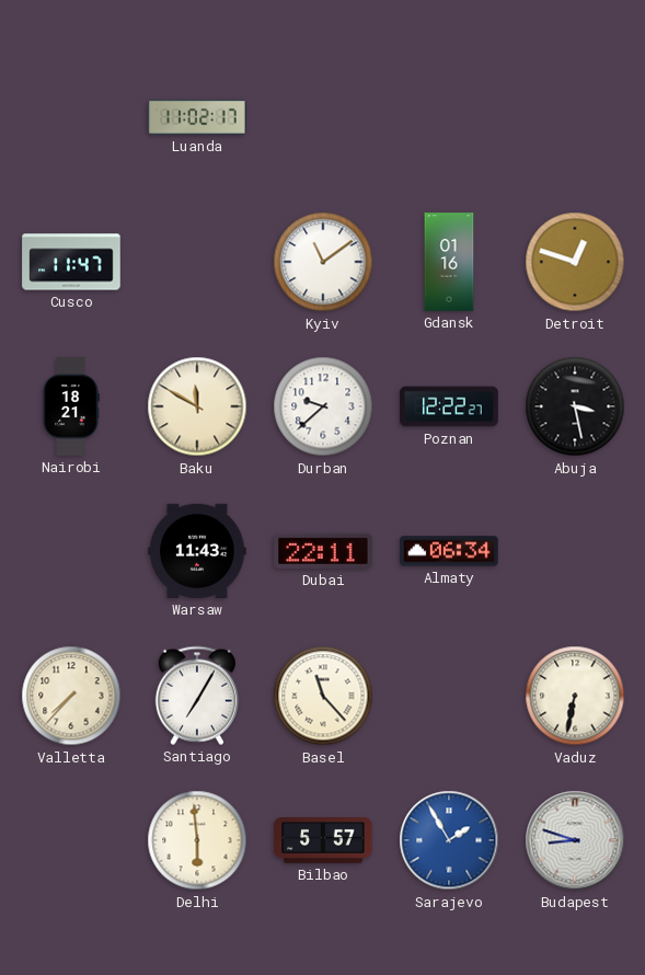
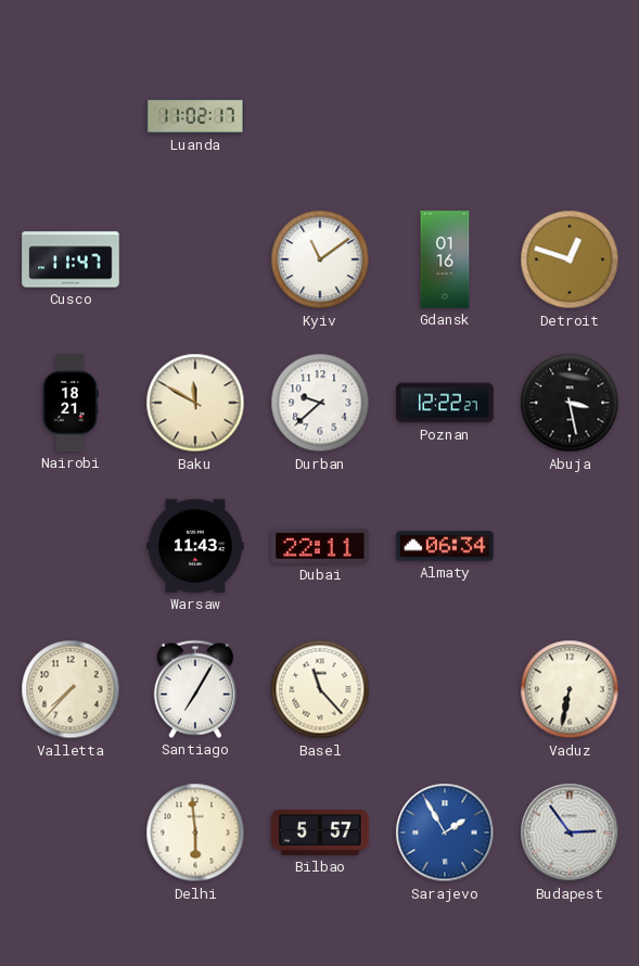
Budapest: 8:48 -> 2:54 (570, 832)
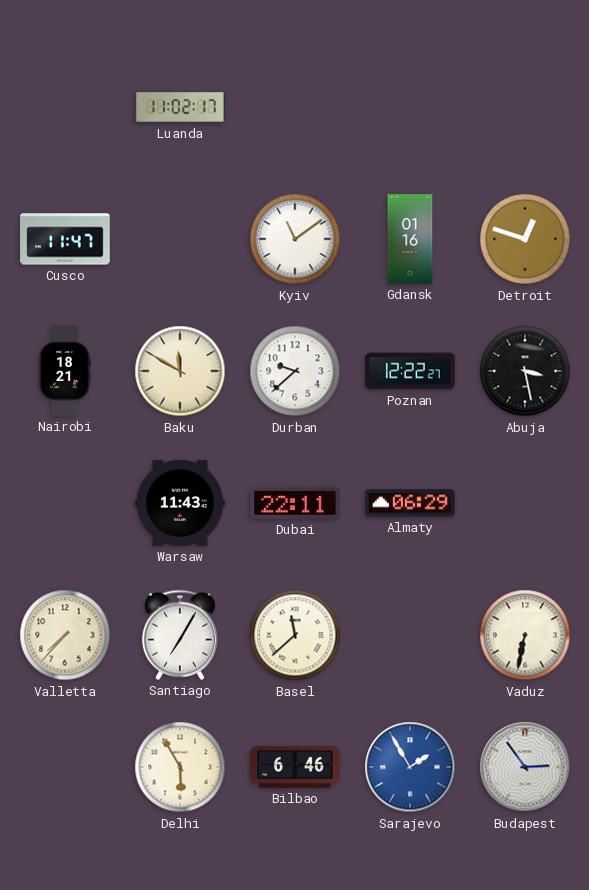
Almaty: 06:34 -> 06:29 (410, 503)
Basel: 11:23 -> 11:38 (295, 635)
Delhi: 5:59 -> 5:55 (180, 767)
Bilbao: 5:57 -> 6:46 (295, 768)
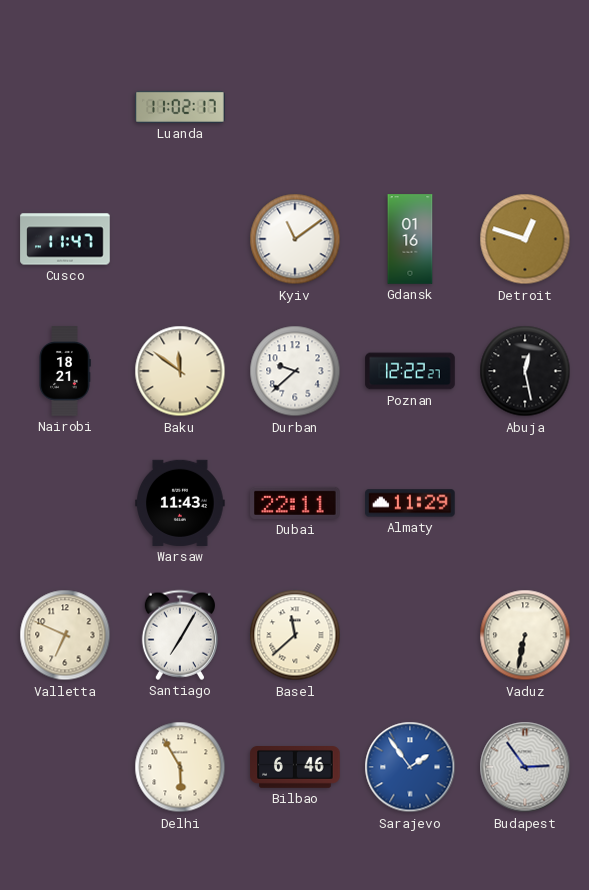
Baku: 11:50 -> 11:51 (180, 371)
Abuja: 3:28 -> 12:28 (525, 371)
Almaty: 06:29 -> 11:29 (410, 503)
Valletta: 7:37 -> 6:49 (65, 635)
Sarajevo: 1:55 -> 1:54 (410, 767)
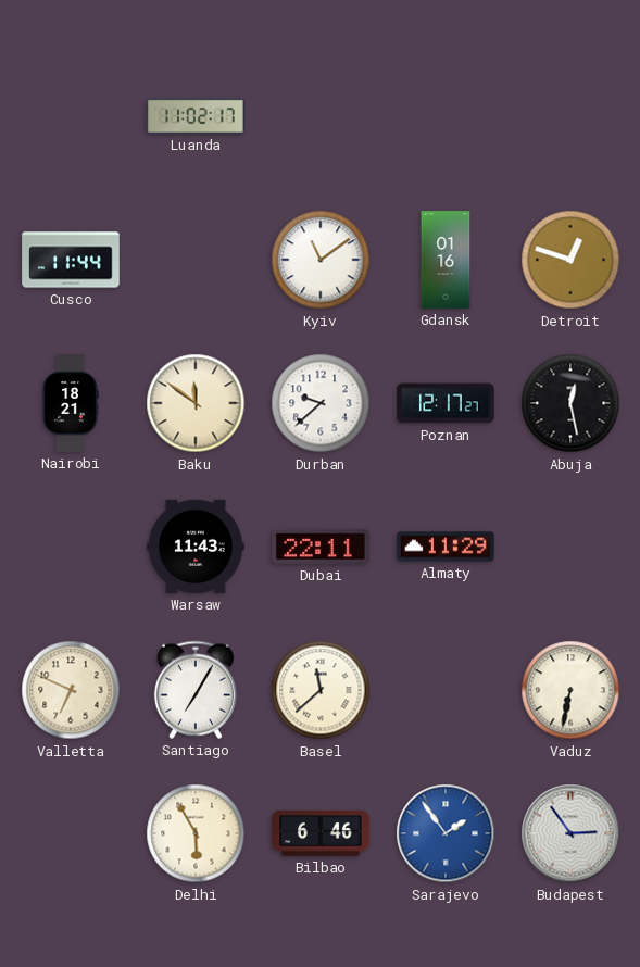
Cusco: 11:47 -> 11:44 (71, 260)
Poznan: 12:22 -> 12:17 (446, 403)
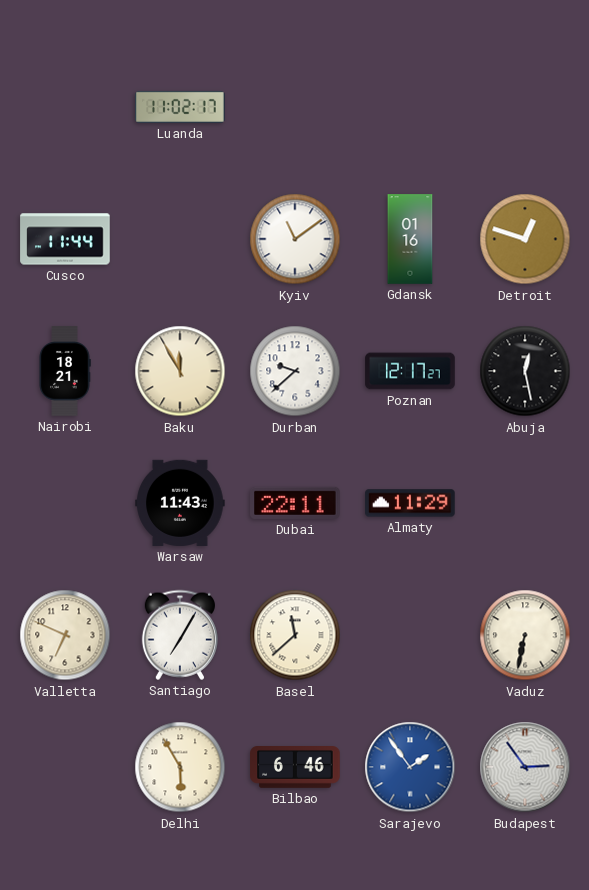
Baku: 11:51 -> 11:55 (180, 371)
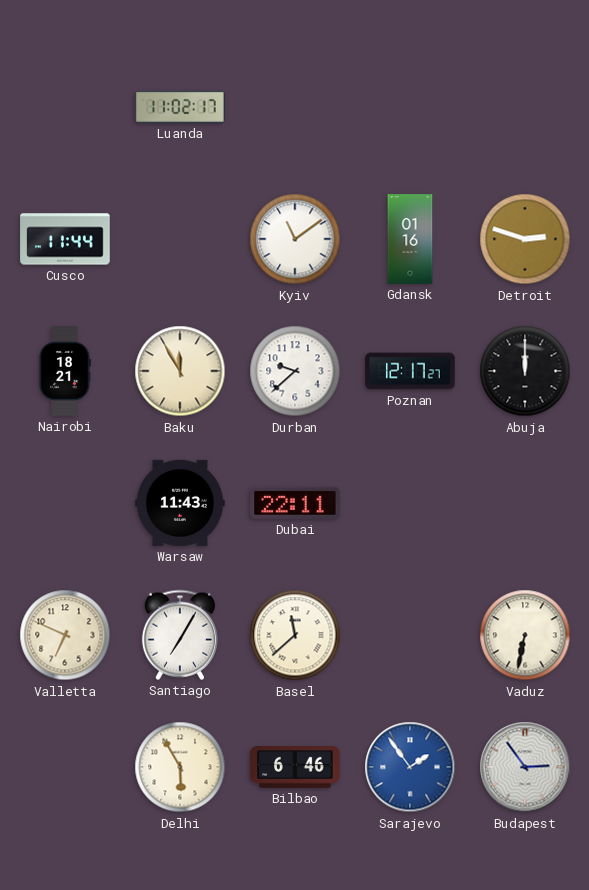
Detroit: 12:48 -> 2:48 (525, 239)
Abuja: 12:28 -> 12:00 (525, 371)
Almaty: 11:29 -> none (410, 503)
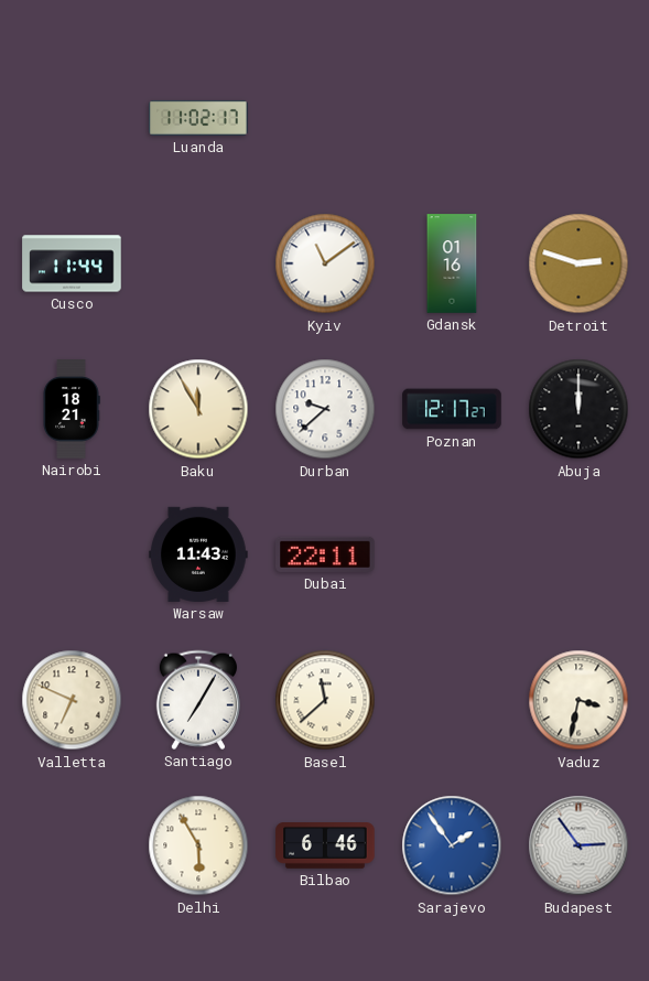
Vaduz: 6:32 -> 3:32 (578, 700)
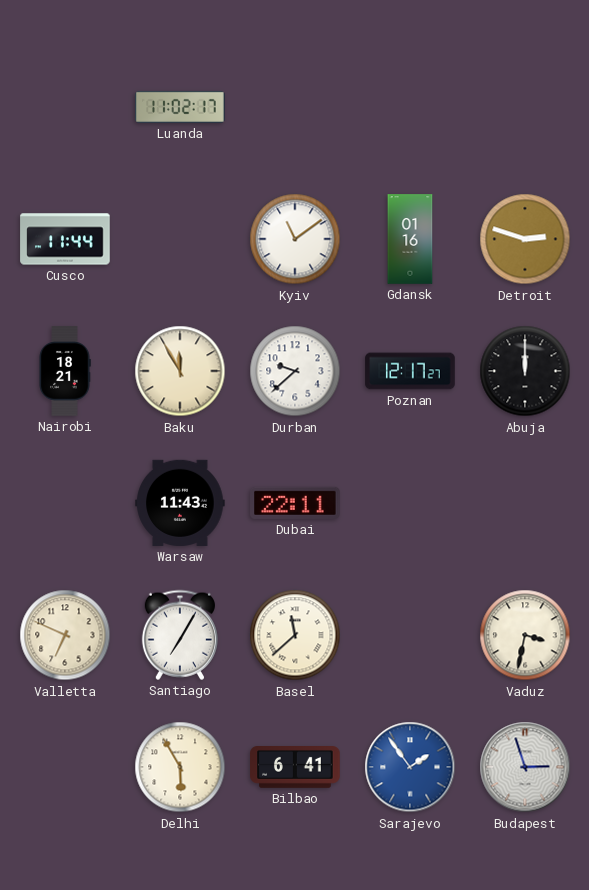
Bilbao: 6:46 -> 6:41 (295, 768)
Budapest: 2:54 -> 2:57 (525, 767)
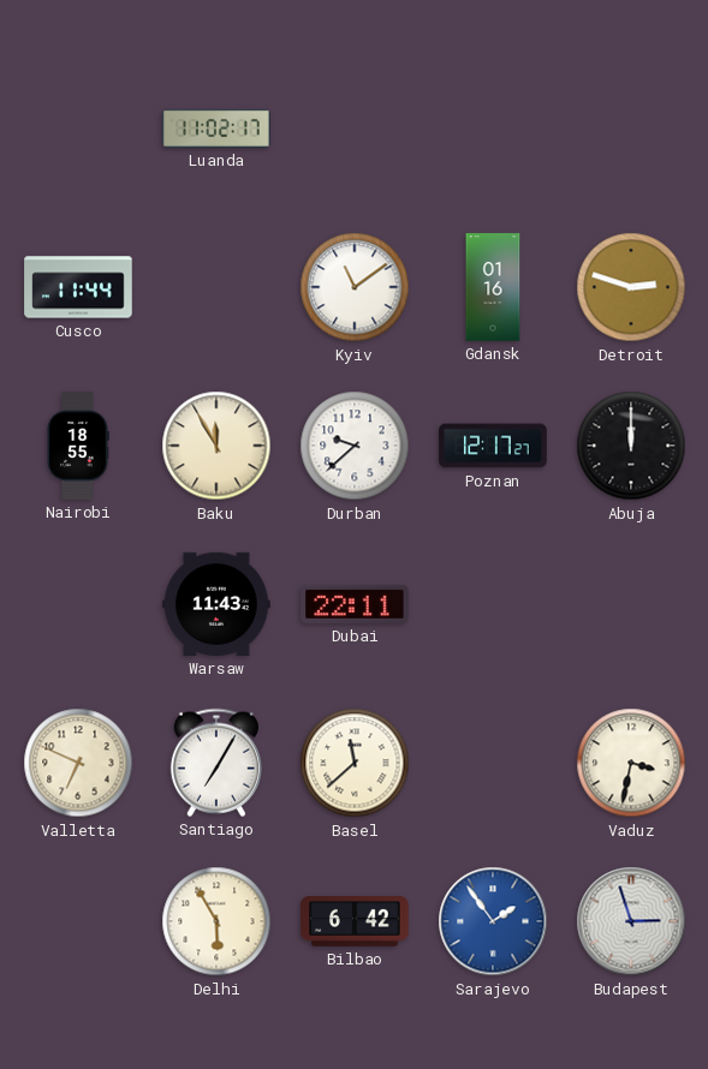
Nairobi: 18:21 -> 18:55 (78, 446)
Bilbao: 6:41 -> 6:42 (355, 922)
